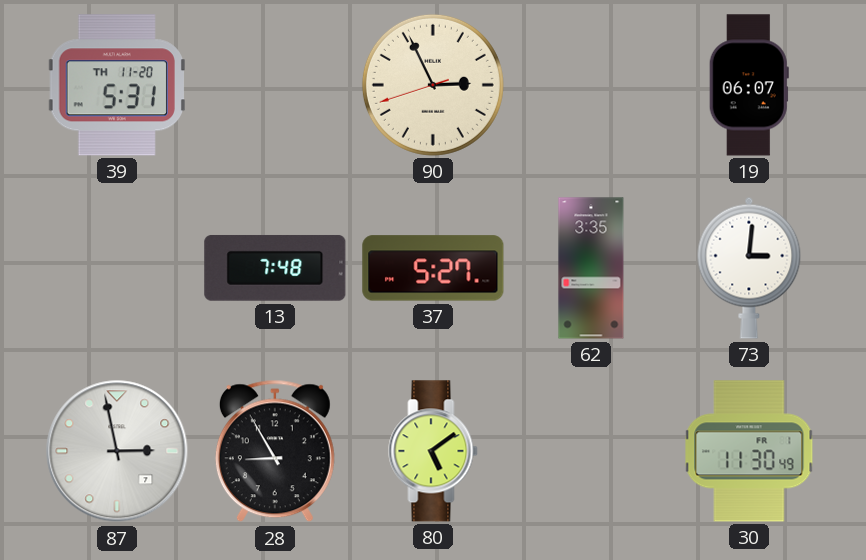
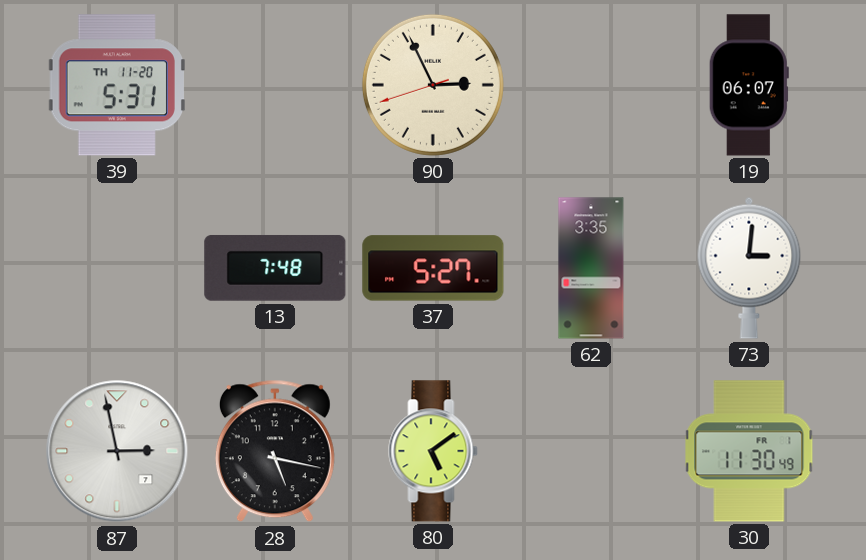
28: 8:55 -> 5:17 (275, 451)
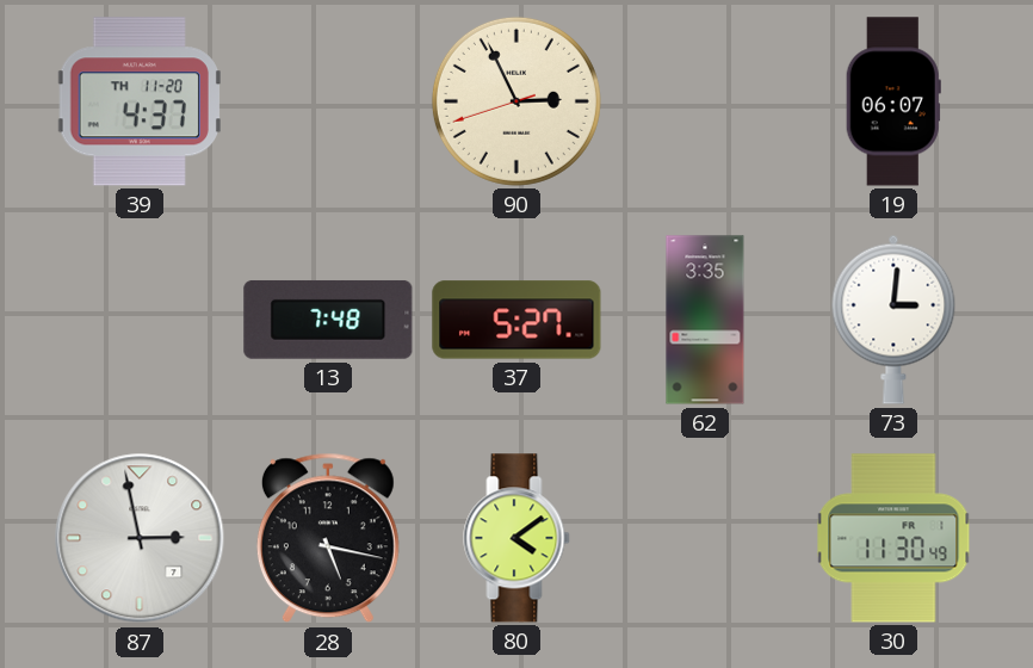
39: 5:31 -> 4:37 (140, 101)
80: 5:09 -> 4:09 (516, 538)
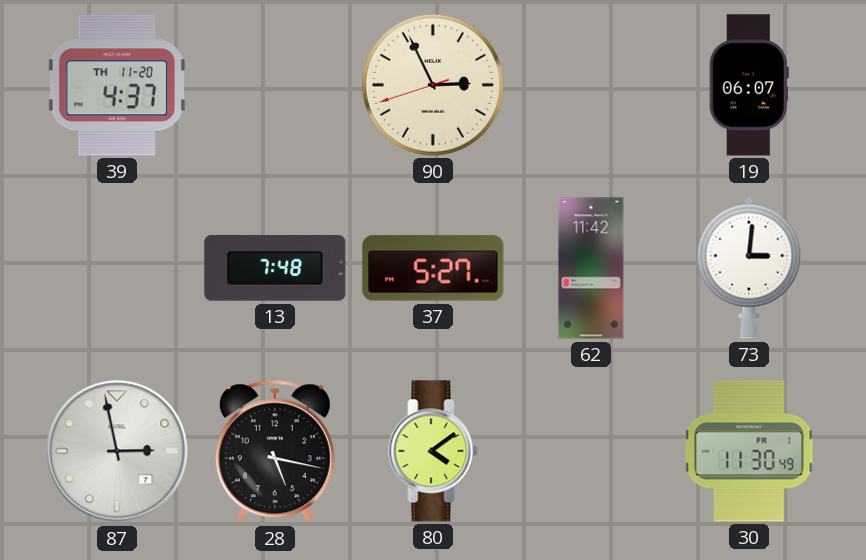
62: 3:35 -> 11:42 (591, 268)
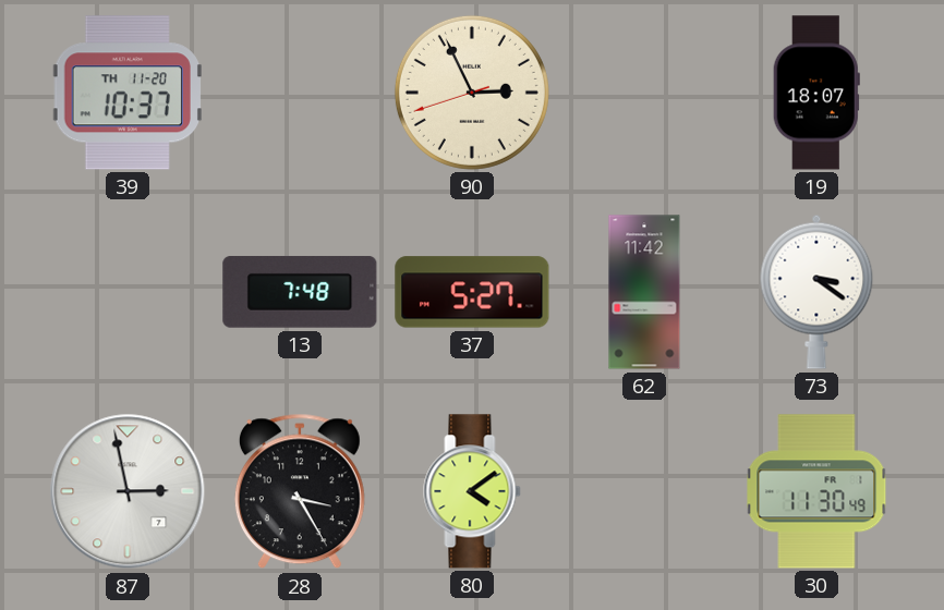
39: 4:37 -> 10:37 (128, 93)
19: 06:07 -> 18:07 (816, 93)
73: 3:01 -> 3:21 (816, 292)
28: 5:17 -> 3:25 (300, 491)
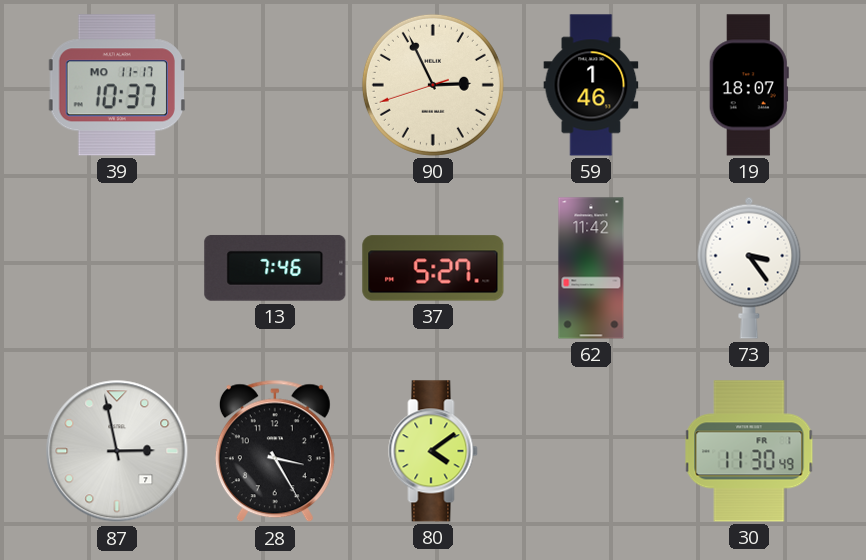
39 date: TH 11-20 -> MO 11-17 (117, 85)
59: none -> 1:46 (591, 85)
13: 7:48 -> 7:46 (275, 268)
73: 3:21 -> 3:24 (749, 268)
